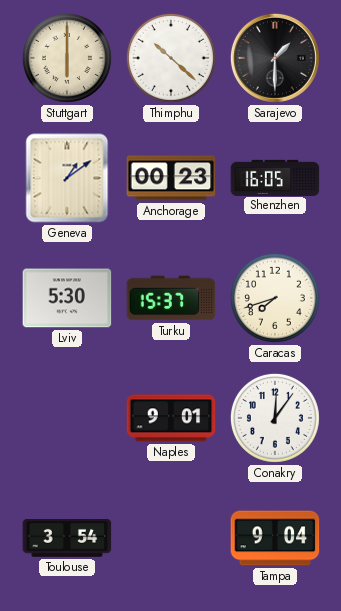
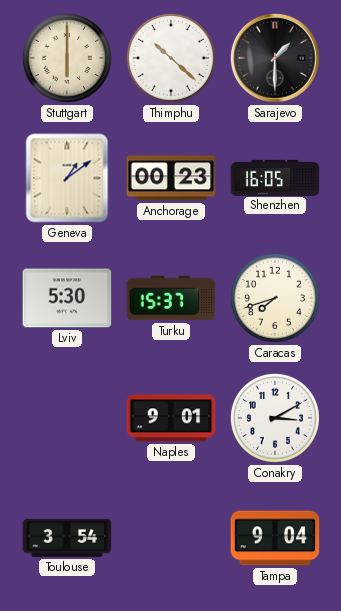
Conakry: 12:06 -> 3:10 (275, 418)
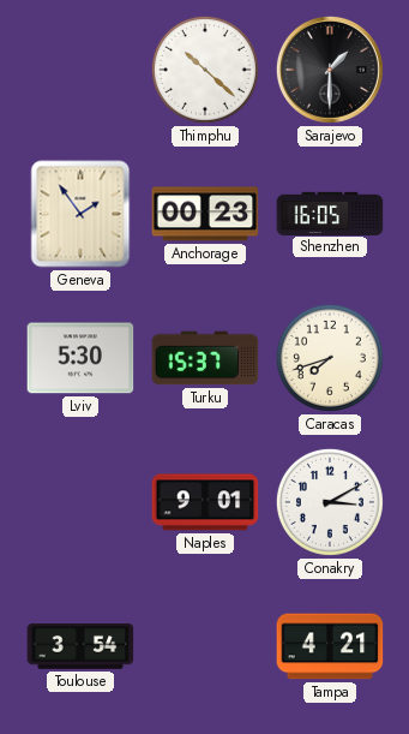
Stuttgart: 6:00 -> none (67, 58)
Geneva: 1:09 -> 1:54 (80, 214)
Tampa: 9:04 -> 4:21 (330, 646)
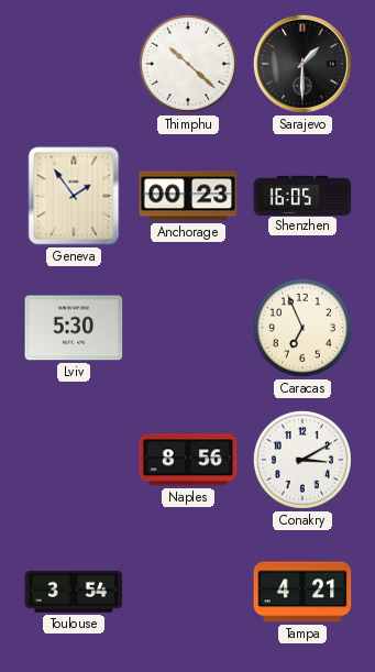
Turku: 15:37 -> none (205, 358)
Caracas: 7:42 -> 6:56 (302, 328)
Naples: 9:01 -> 8:56 (188, 460)
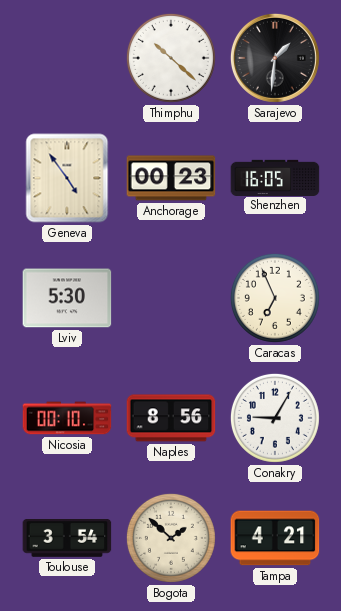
Sarajevo: 1:30 -> 1:31 (275, 58)
Geneva: 1:54 -> 4:54 (67, 178)
Nicosia: none -> 00:10 (67, 418)
Conakry: 3:10 -> 9:05 (275, 418)
Bogota: none -> 1:52 (171, 538)
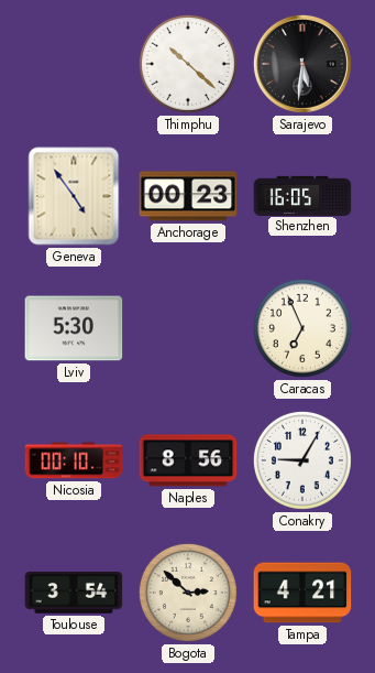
Sarajevo: 1:31 -> 5:31 (302, 64)
Bogota: 1:52 -> 2:52 (188, 593)
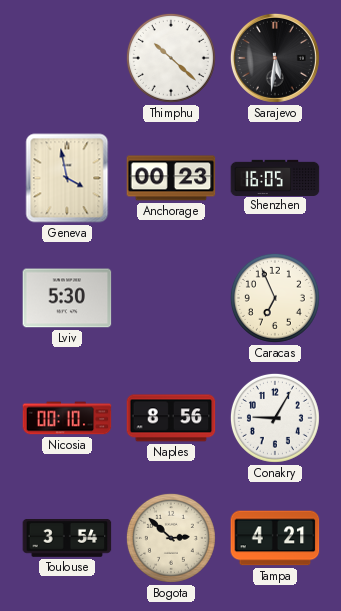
Geneva: 4:54 -> 3:58 (67, 178)
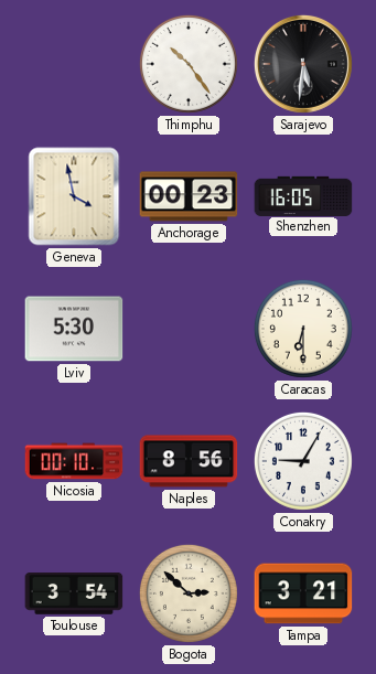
Thimphu: 10:22 -> 10:24 (189, 64)
Caracas: 6:56 -> 6:30 (303, 329)
Tampa: 4:21 -> 3:21 (303, 593)
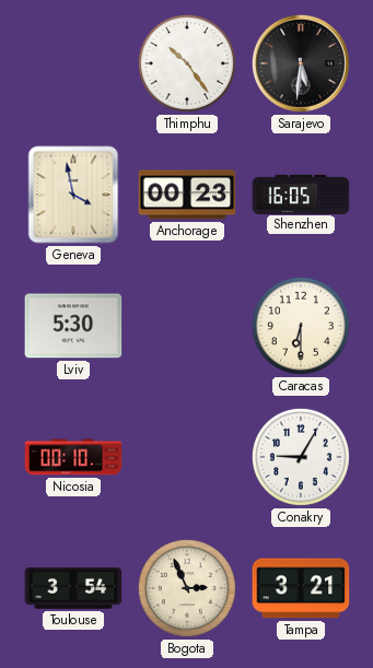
Naples: 8:56 -> none (189, 461)
Bogota: 2:52 -> 2:56 (187, 588)
